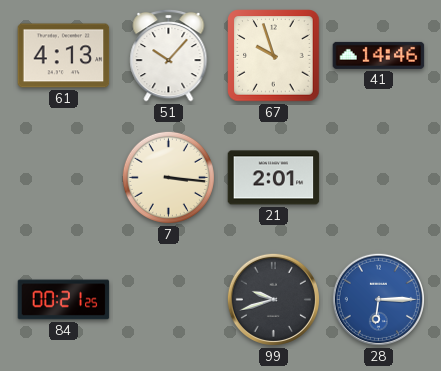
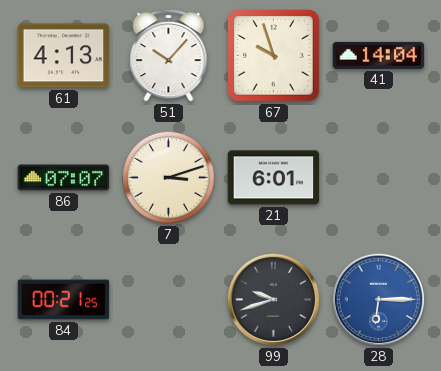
41: 14:46 -> 14:04 (379, 55)
86: none -> 07:07 (64, 178)
7: 3:16 -> 3:12 (168, 177)
21: 2:01 -> 6:01 (274, 178)
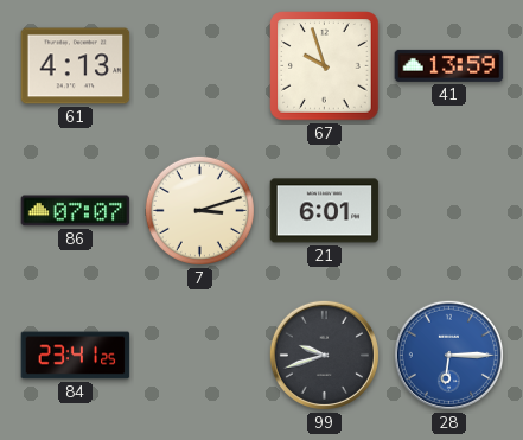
51: 10:07 -> none (169, 55)
41: 14:04 -> 13:59 (449, 65)
84: 00:21 -> 23:41 (76, 356)
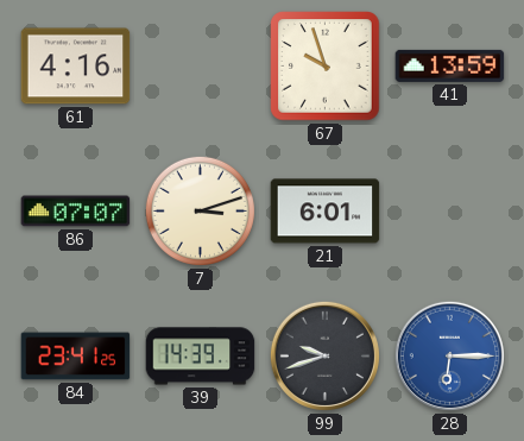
61: 4:13 -> 4:16 (76, 67)
39: none -> 14:39 (201, 357)
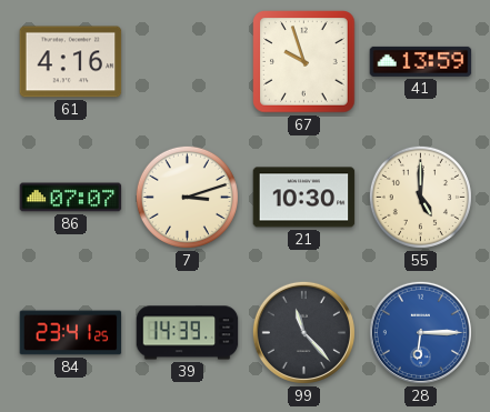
21: 6:01 -> 10:30 (304, 198)
55: none -> 5:00 (420, 197)
99: 9:42 -> 11:23 (303, 332)
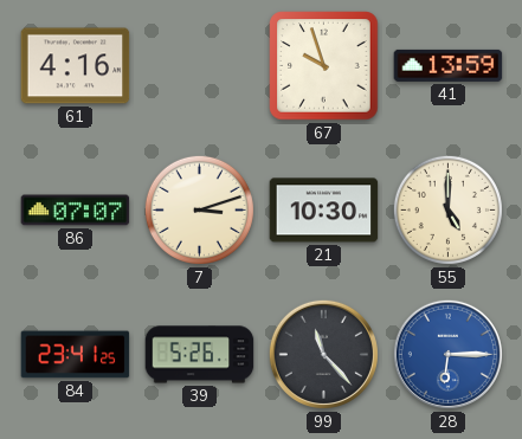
39: 14:39 -> 5:26 (200, 355)
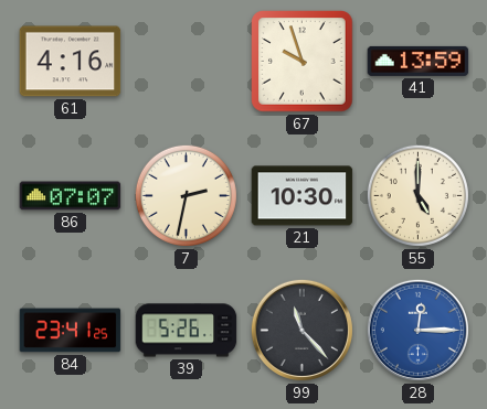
7: 3:12 -> 2:32 (186, 195)
28: 6:15 -> 12:15 (417, 330)
